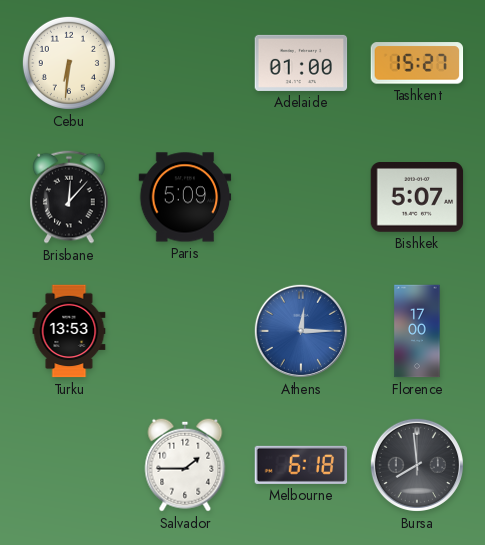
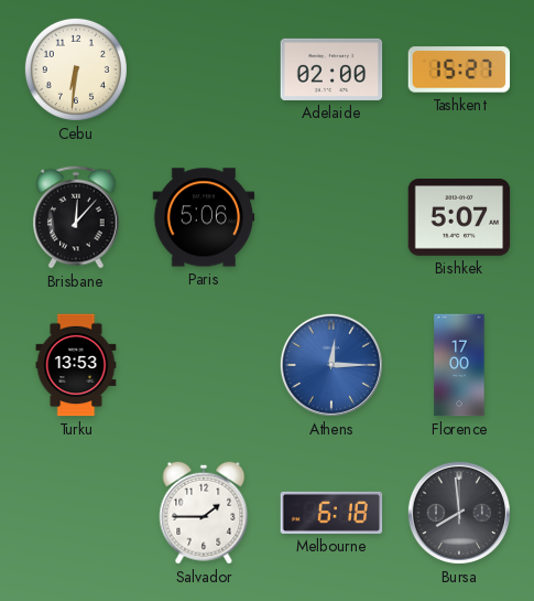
Adelaide: 01:00 -> 02:00 (331, 69)
Paris: 5:09 -> 5:06 (204, 217)
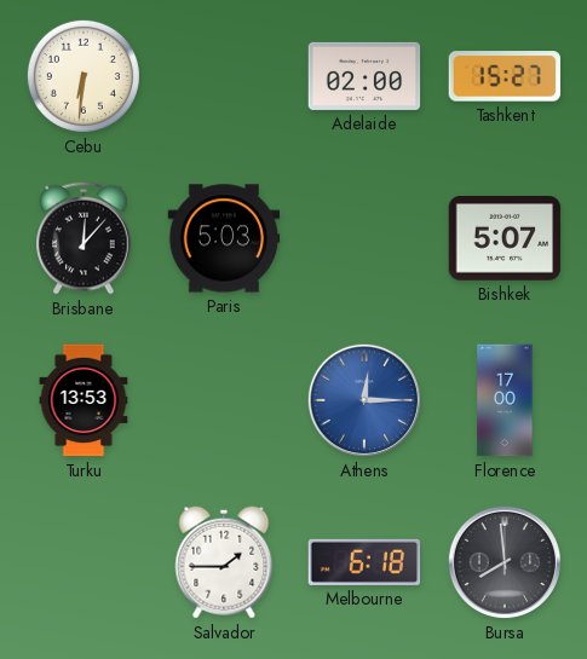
Paris: 5:06 -> 5:03 (224, 238)
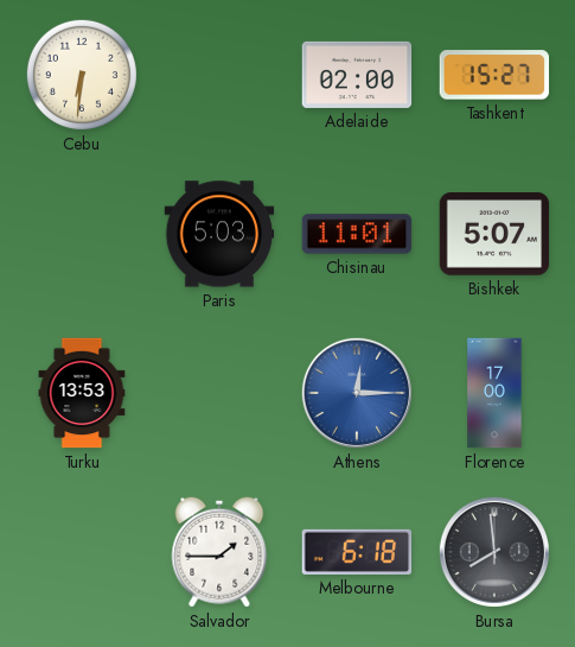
Brisbane: 12:07 -> none (84, 238)
Chisinau: none -> 11:01 (357, 234)
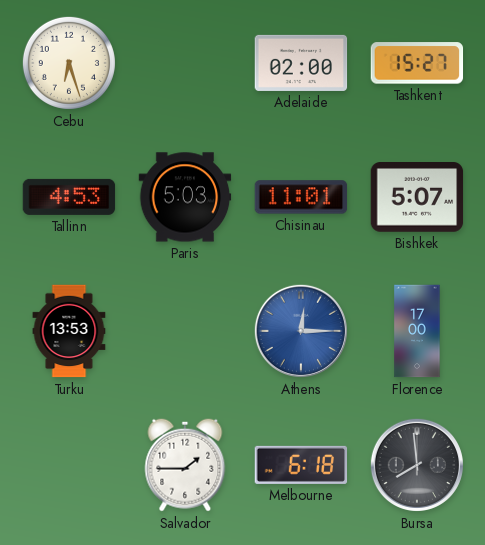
Cebu: 6:31 -> 6:27 (69, 63)
Tallinn: none -> 4:53 (69, 197)
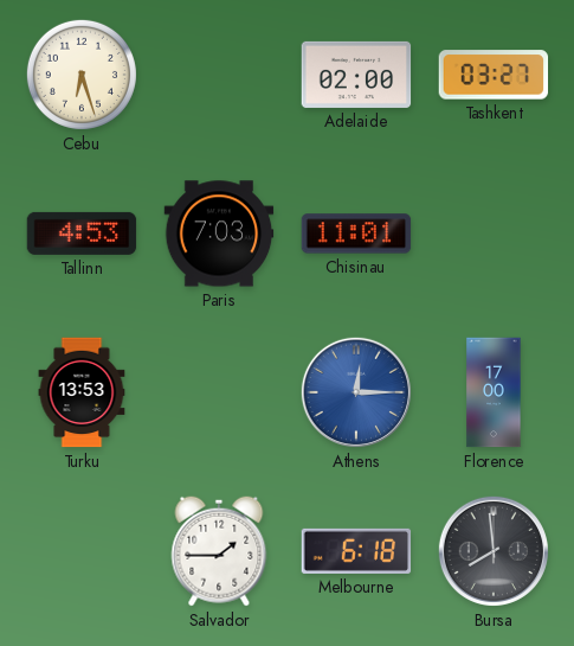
Tashkent: 15:27 -> 03:27 (494, 75)
Paris: 5:03 -> 7:03 (219, 234)
Bishkek: 5:07 -> none (417, 198)
